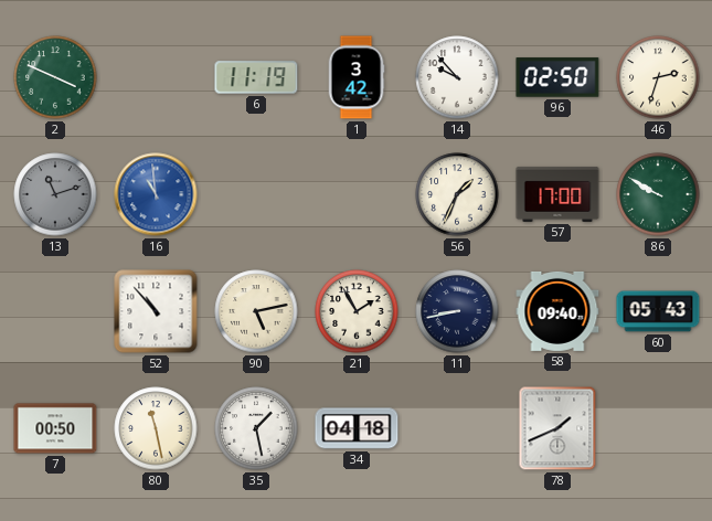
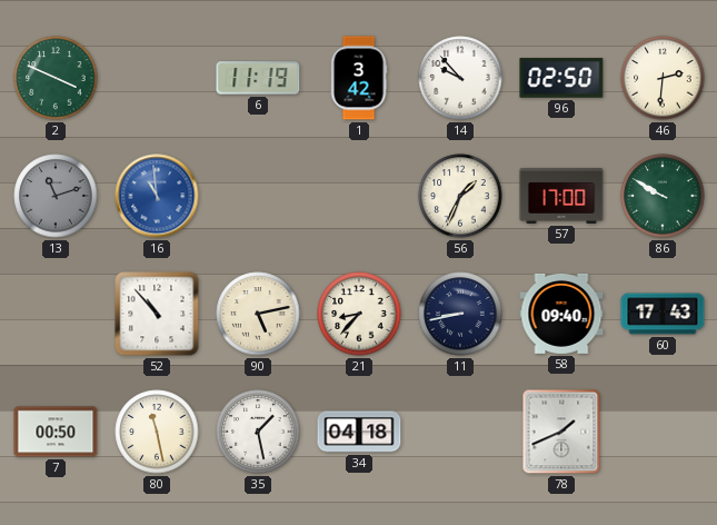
46: 2:33 -> 2:31 (663, 78)
21: 1:55 -> 8:37 (359, 314)
60: 05:43 -> 17:43 (663, 314)
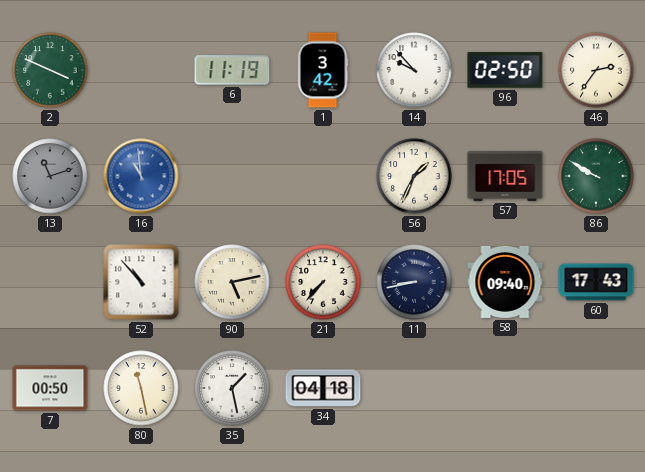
46: 2:31 -> 2:36 (596, 70)
57: 17:00 -> 17:05 (505, 176)
21: 8:37 -> 7:37 (323, 282)
78: 1:41 -> none (561, 432)
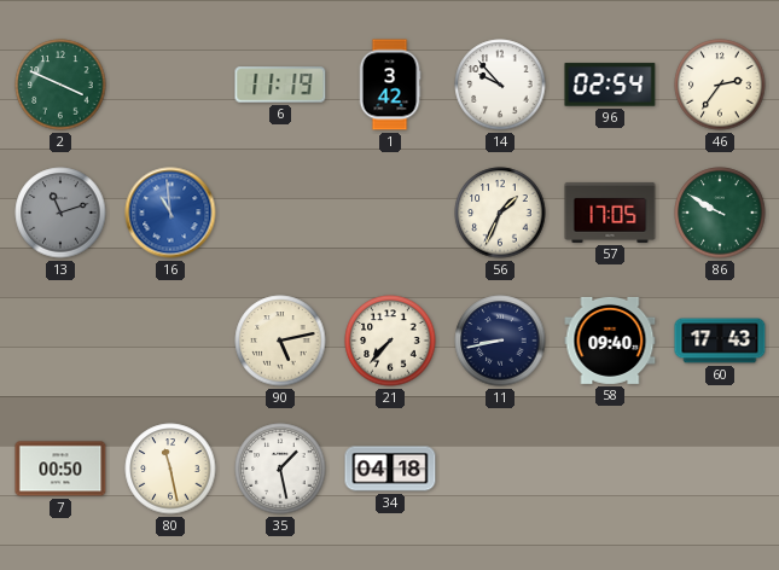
96: 02:50 -> 02:54 (610, 85)
52: 10:53 -> none (141, 282)
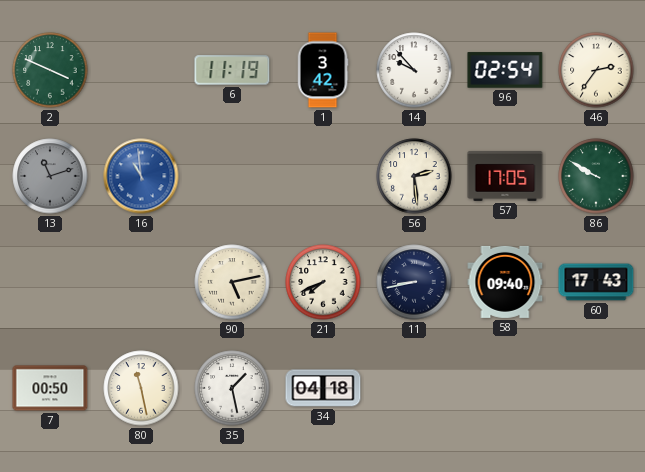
56: 1:34 -> 2:29 (414, 176)
21: 7:37 -> 7:41 (323, 282)
